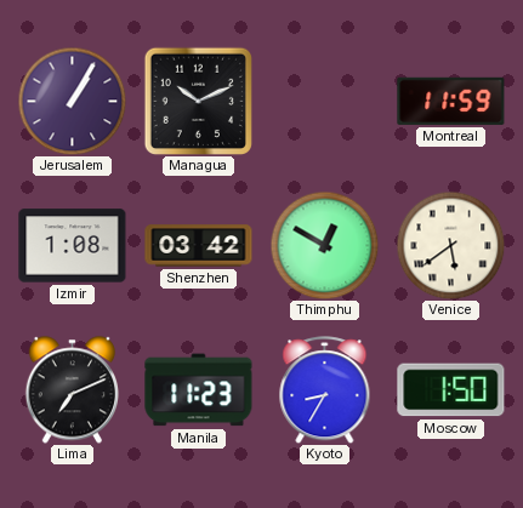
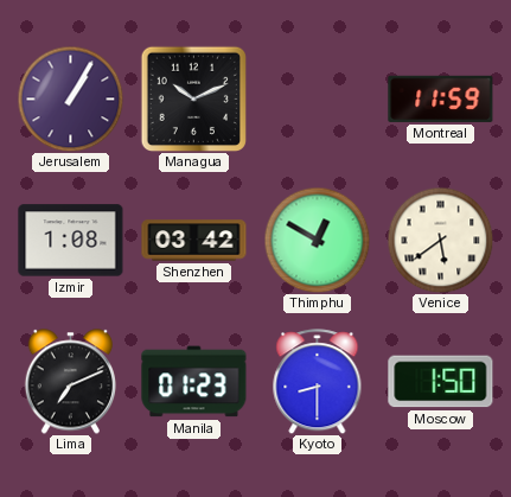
Manila: 11:23 -> 01:23 (194, 382)
Kyoto: 8:35 -> 8:30 (318, 382)
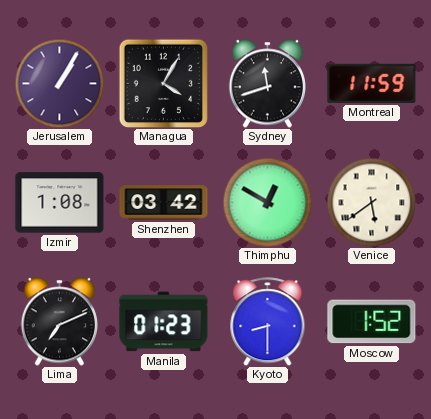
Managua: 10:11 -> 4:05 (163, 83)
Sydney: none -> 11:42 (267, 84)
Moscow: 1:50 -> 1:52 (372, 322)
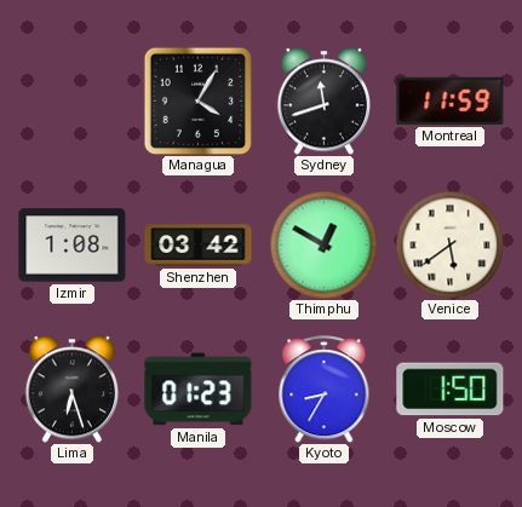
Jerusalem: 1:05 -> none (59, 83)
Lima: 7:11 -> 6:27 (71, 390)
Kyoto: 8:30 -> 8:35 (325, 390)
Moscow: 1:52 -> 1:50 (451, 390)
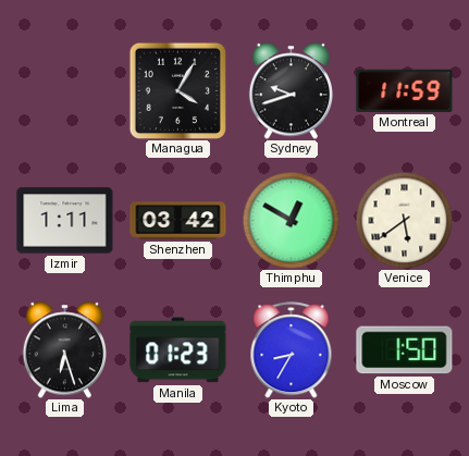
Sydney: 11:42 -> 9:42 (291, 91)
Izmir: 1:08 -> 1:11 (65, 221)
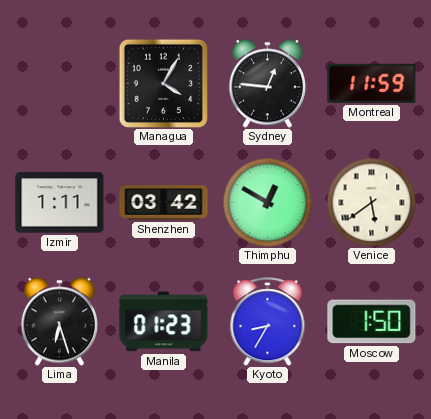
Sydney: 9:42 -> 12:46 (267, 84)
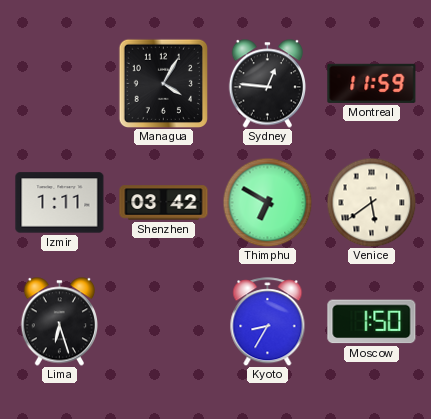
Thimphu: 12:50 -> 6:50 (267, 202)
Manila: 01:23 -> none (164, 322)
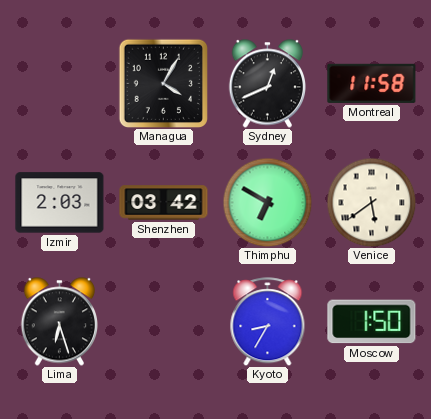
Sydney: 12:46 -> 12:41 (267, 84)
Montreal: 11:59 -> 11:58 (372, 83)
Izmir: 1:11 -> 2:03 (60, 203)
